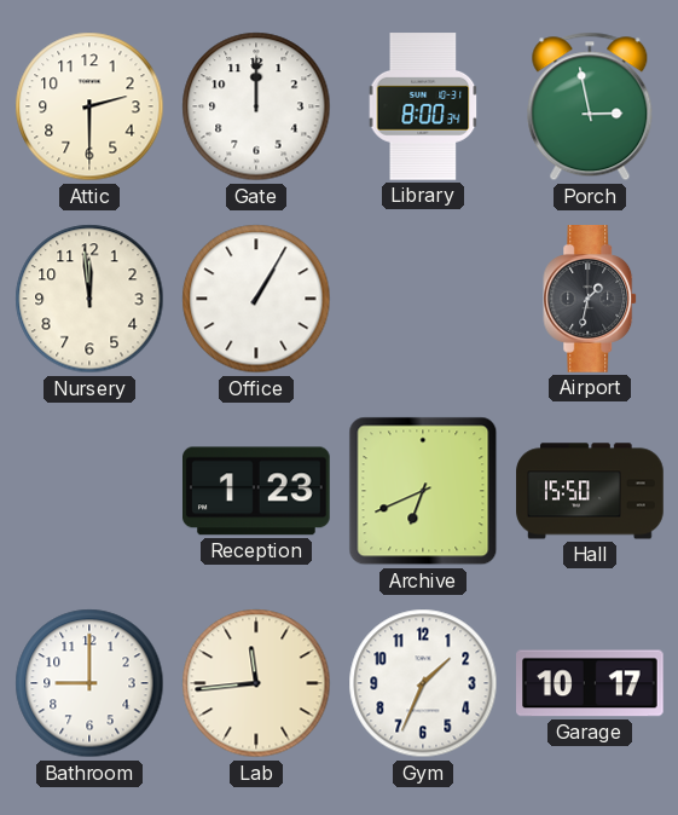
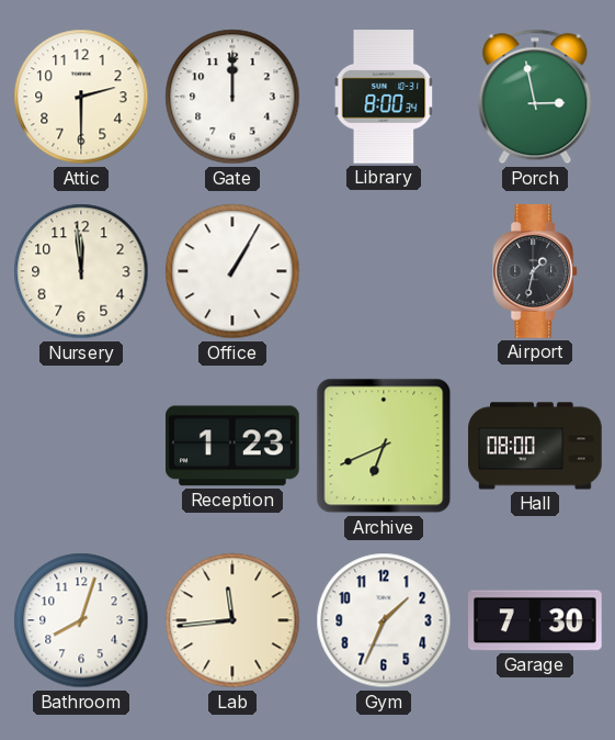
Hall: 15:50 -> 08:00 (535, 446)
Bathroom: 9:00 -> 8:03 (81, 620)
Garage: 10:17 -> 7:30 (536, 620)
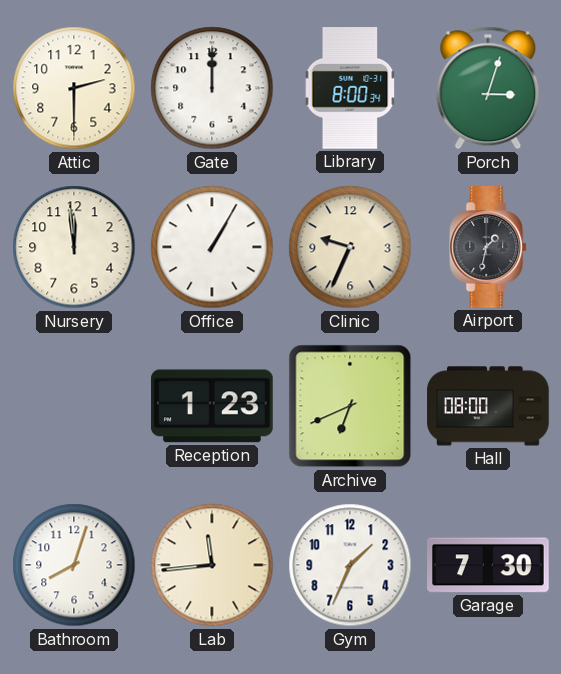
Porch: 2:58 -> 3:03 (488, 88)
Clinic: none -> 9:34 (350, 247)
